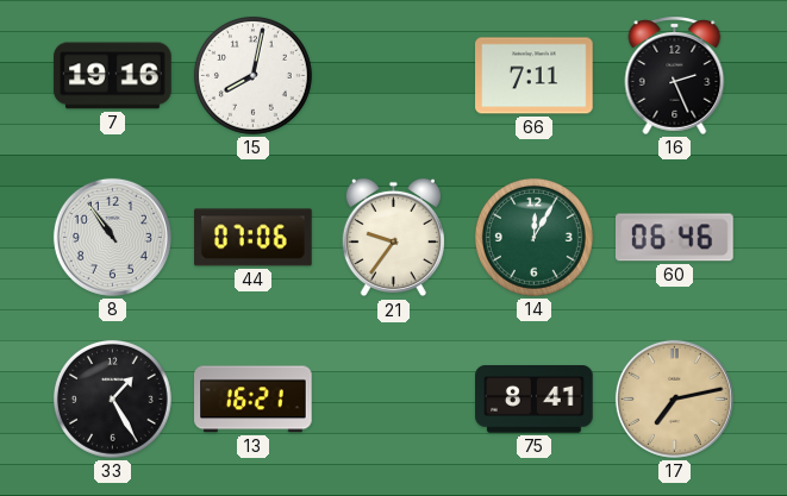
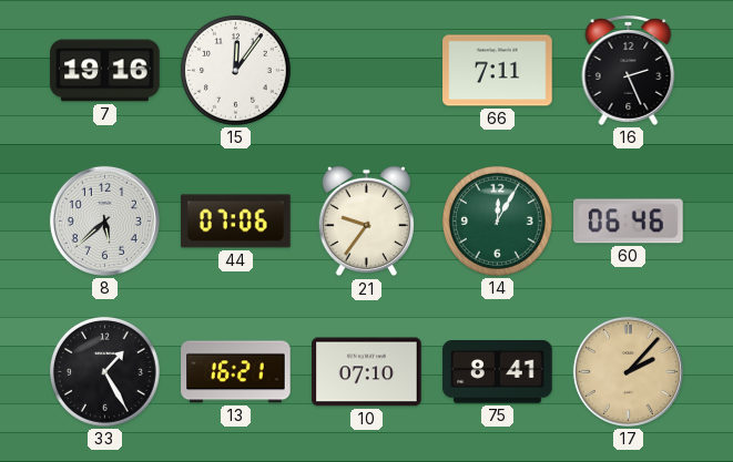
15: 8:02 -> 12:06 (235, 70)
8: 10:54 -> 5:38 (104, 220)
10: none -> 07:10 (367, 372)
17: 7:13 -> 2:07 (628, 371)
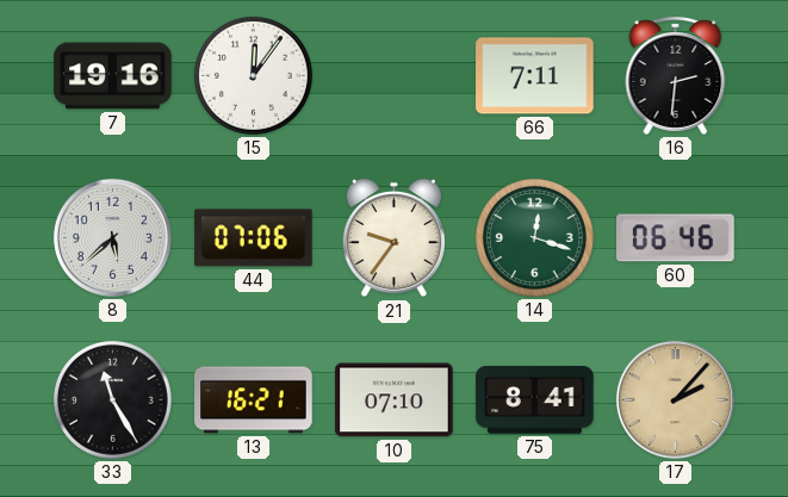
16: 2:26 -> 2:31 (676, 75)
14: 12:05 -> 12:18 (534, 237)
33: 1:25 -> 11:25 (112, 399)
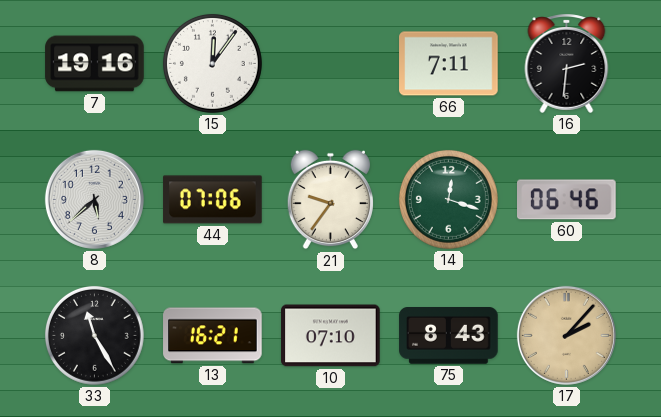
75: 8:41 -> 8:43 (449, 336)
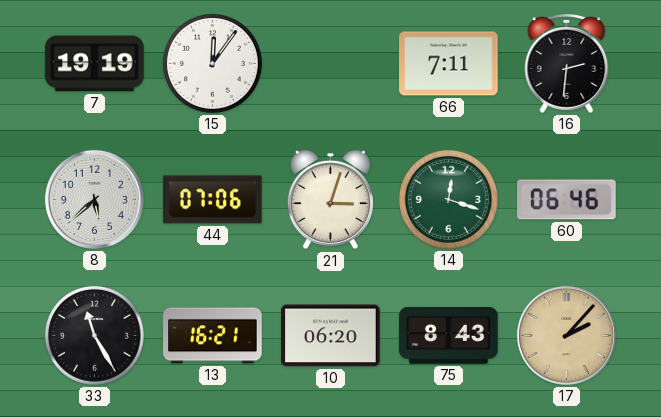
7: 19:16 -> 19:19 (95, 64)
21: 9:36 -> 3:03 (330, 200)
10: 07:10 -> 06:20 (331, 336)
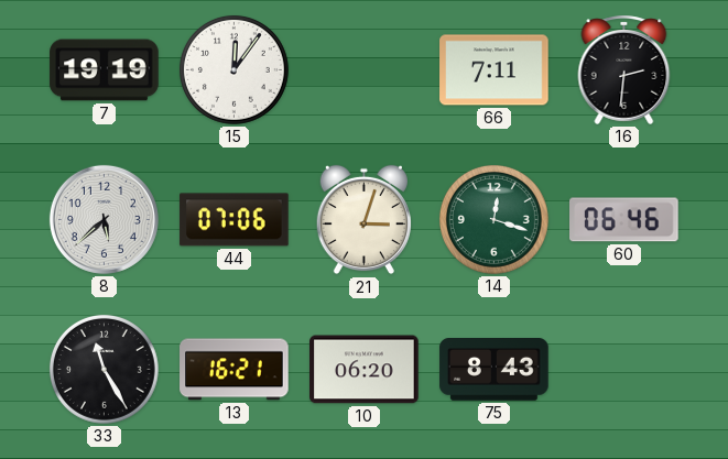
17: 2:07 -> none (566, 335)
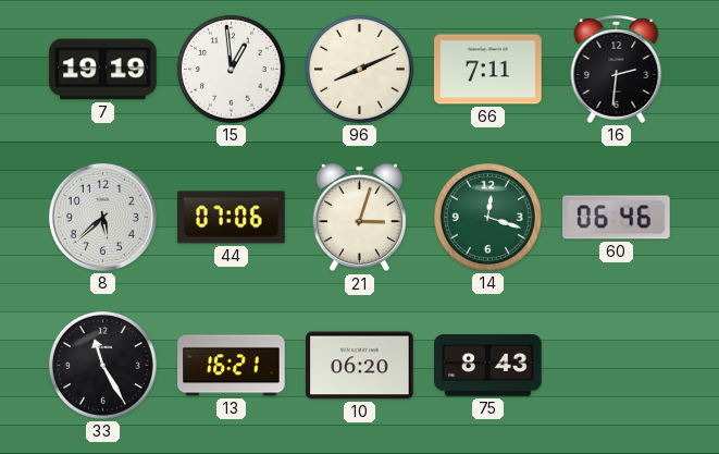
15: 12:06 -> 12:59 (231, 69)
96: none -> 8:11 (359, 69)
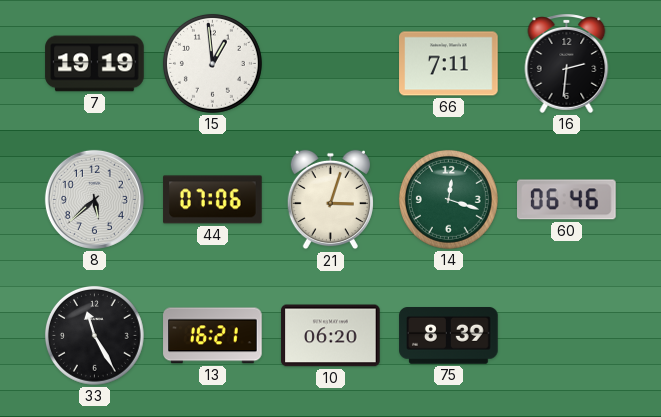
96: 8:11 -> none (359, 69)
75: 8:43 -> 8:39 (449, 336)
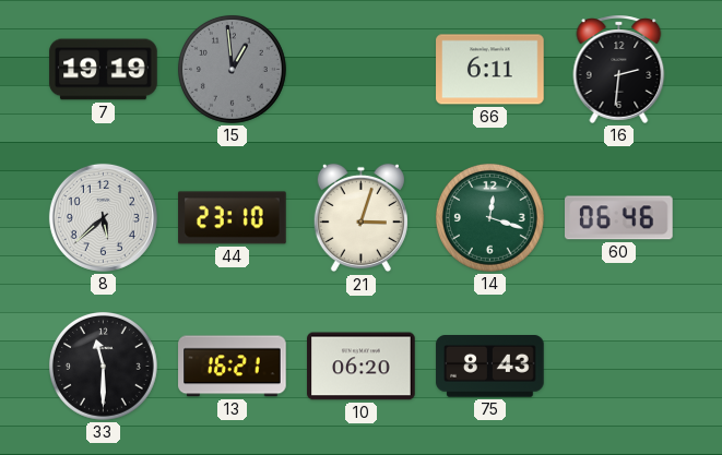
15 dial: white -> grey (232, 69)
66: 7:11 -> 6:11 (490, 70)
44: 07:06 -> 23:10 (233, 218)
33: 11:25 -> 11:30 (103, 366)
75: 8:39 -> 8:43 (490, 367)
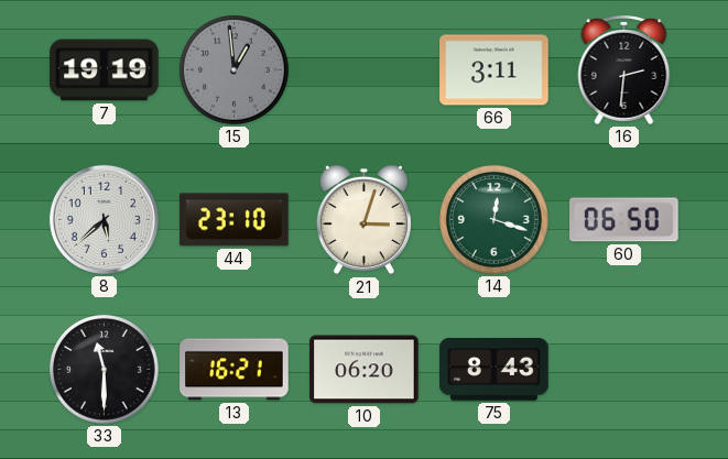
66: 6:11 -> 3:11 (495, 70)
60: 06:46 -> 06:50 (624, 220)
